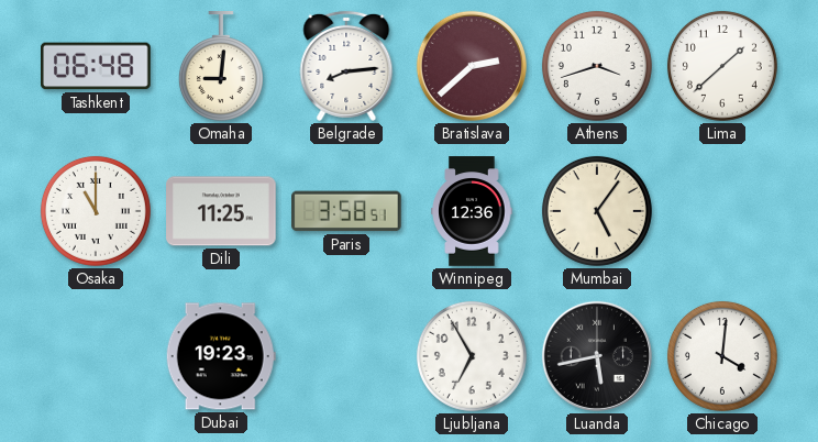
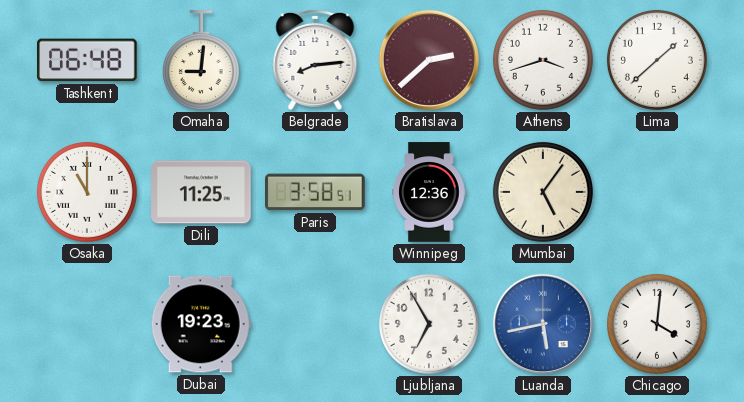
Luanda dial: black -> blue (543, 324)
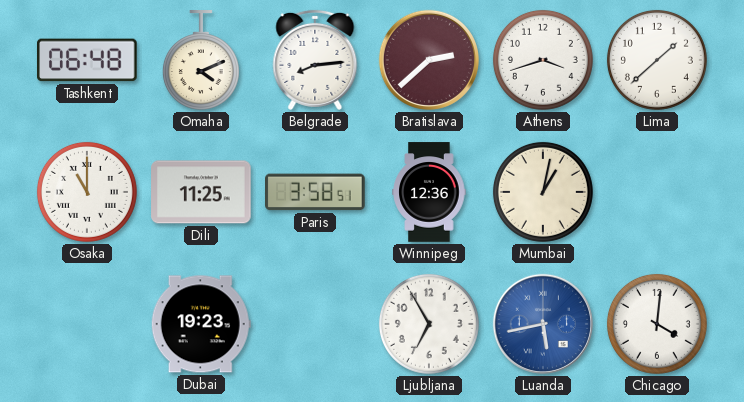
Omaha: 9:01 -> 4:11 (201, 60)
Mumbai: 5:06 -> 1:02 (543, 192)
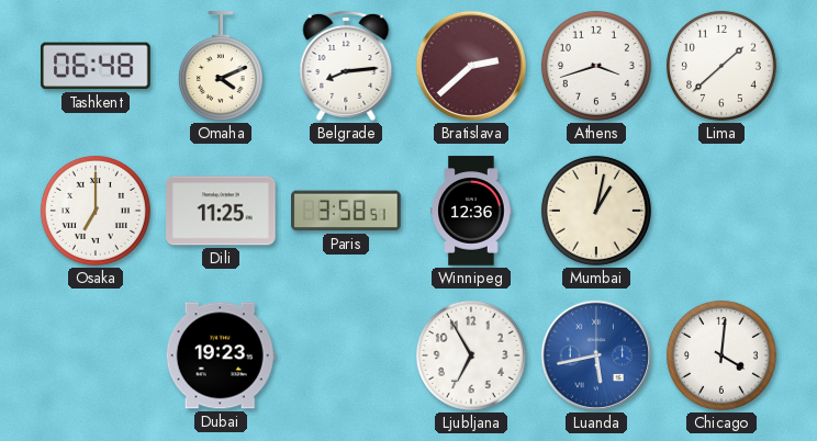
Osaka: 11:00 -> 7:00 (96, 211)
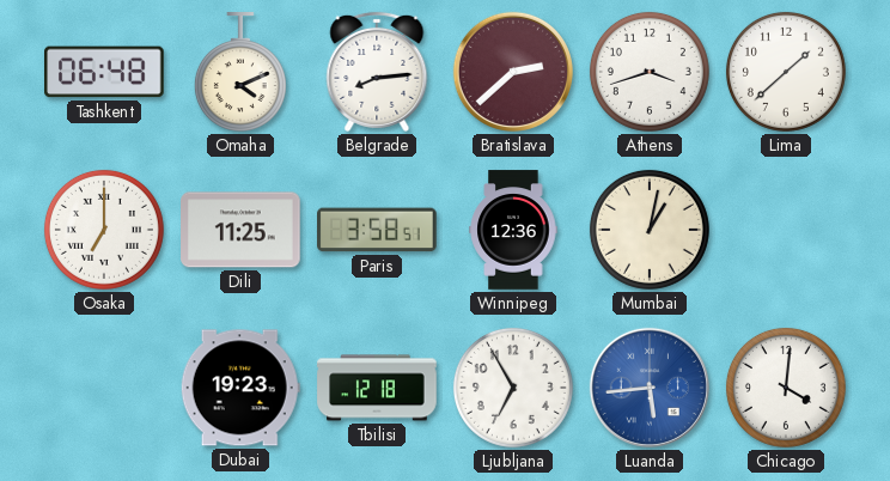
Tbilisi: none -> 12:18 (377, 388)
Luanda: 5:43 -> 5:44 (650, 388)
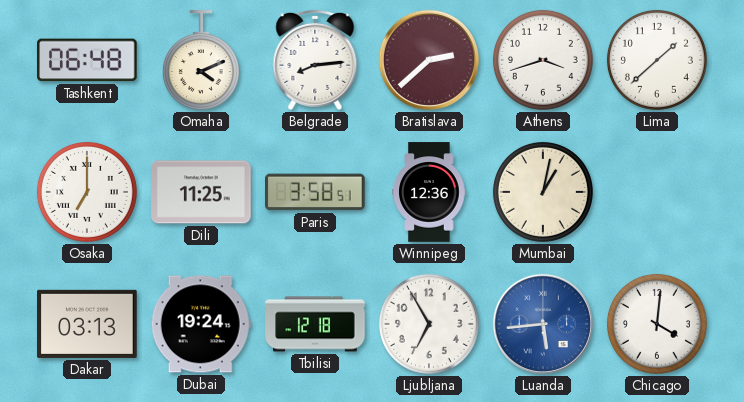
Dakar: none -> 03:13 (87, 324)
Dubai: 19:23 -> 19:24 (201, 324)
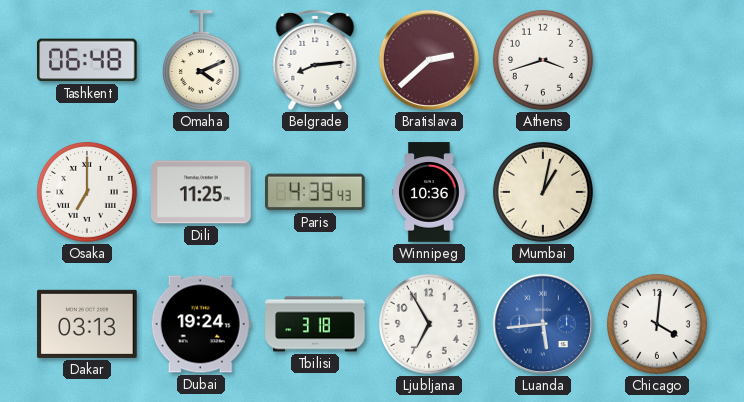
Lima: 1:38 -> none (657, 60)
Paris: 3:58 -> 4:39 (316, 192)
Winnipeg: 12:36 -> 10:36 (429, 192)
Tbilisi: 12:18 -> 3:18 (315, 324)
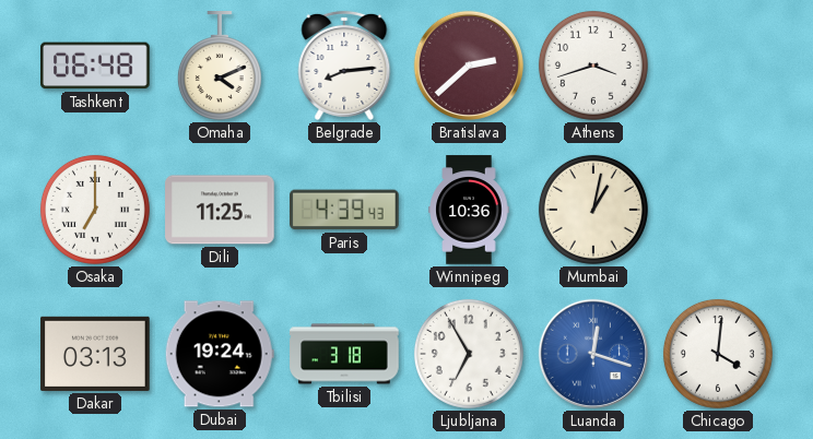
Luanda: 5:44 -> 12:18 (593, 354)
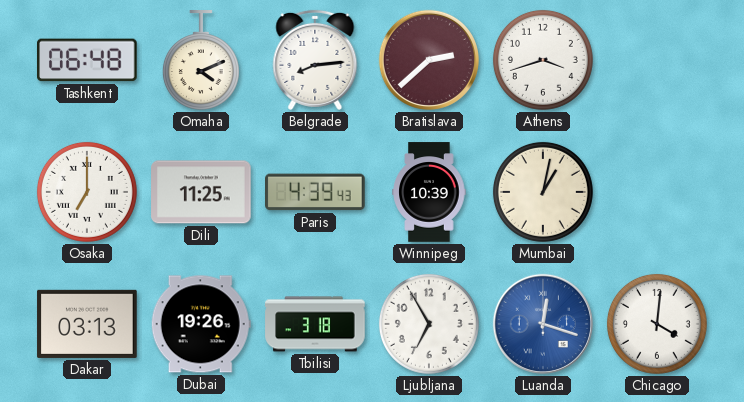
Winnipeg: 10:36 -> 10:39 (429, 192)
Dubai: 19:24 -> 19:26 (201, 324)
